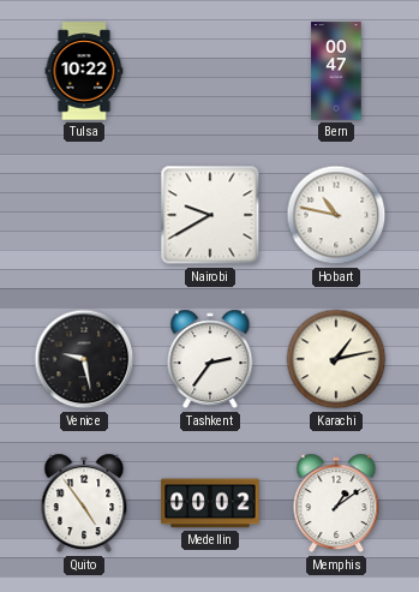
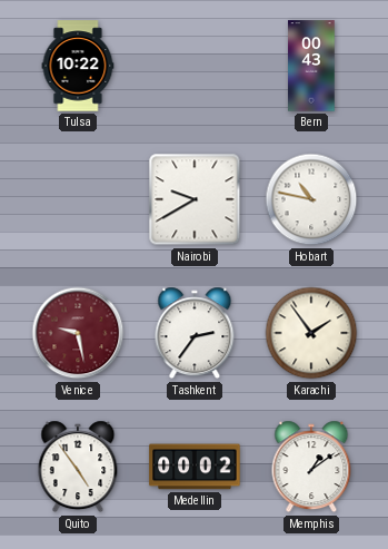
Bern: 00:47 -> 00:43 (311, 66)
Venice dial: black -> burgundy (78, 333)
Karachi: 1:13 -> 1:54 (311, 333)
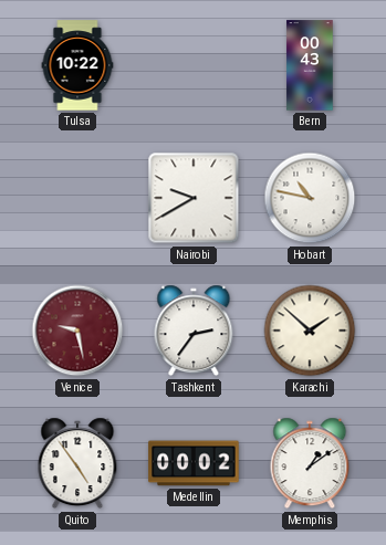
Karachi: 1:54 -> 1:52 (310, 331)
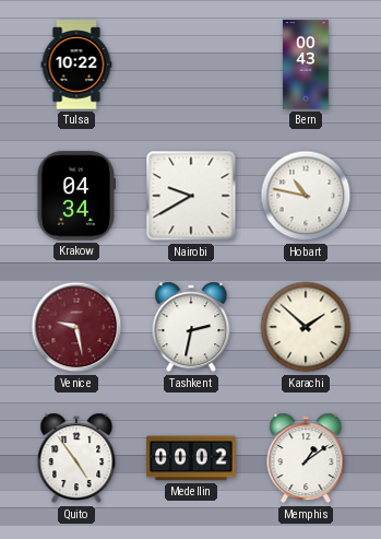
Krakow: none -> 04:34 (76, 196)
Tashkent: 2:36 -> 2:32 (191, 327)
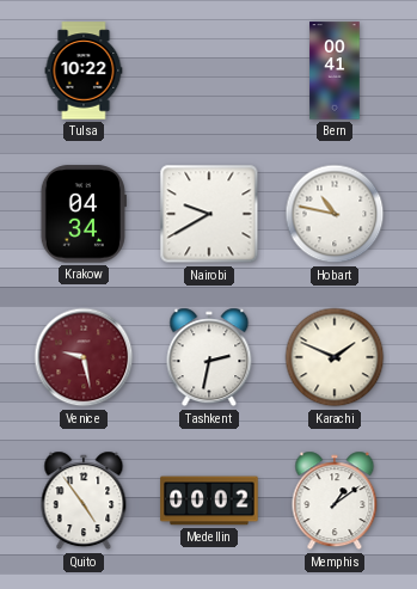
Bern: 00:43 -> 00:41 (335, 70)
Karachi: 1:52 -> 1:49 (335, 357)
